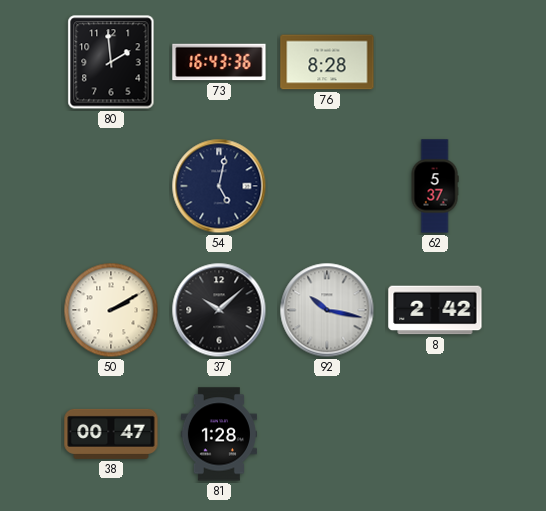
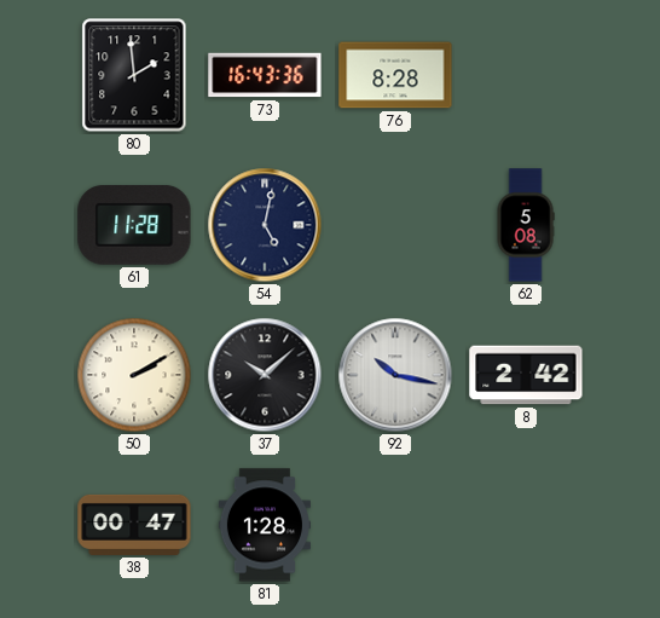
61: none -> 11:28 (134, 225)
62: 5:37 -> 5:08 (526, 225)
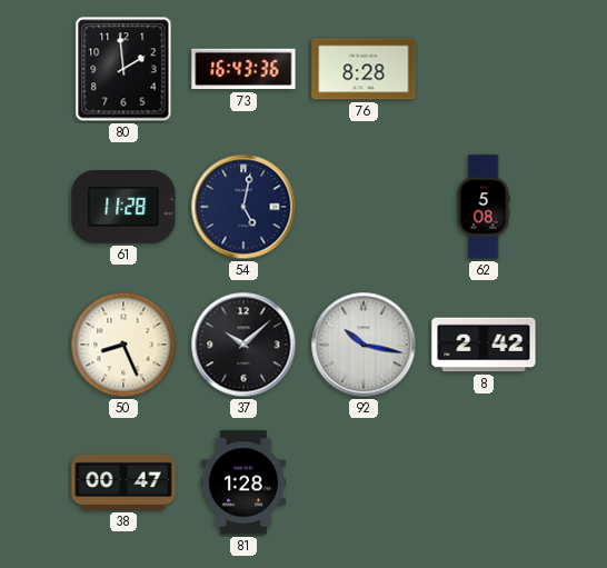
50: 2:10 -> 8:26 (123, 345)
